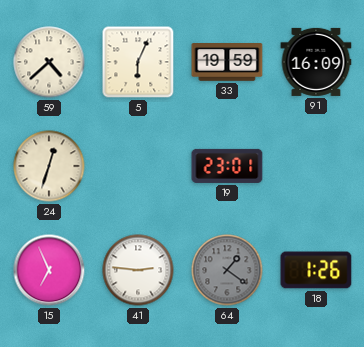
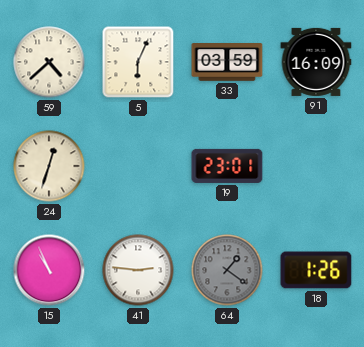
33: 19:59 -> 03:59 (227, 62)
15: 6:56 -> 10:56 (49, 270)
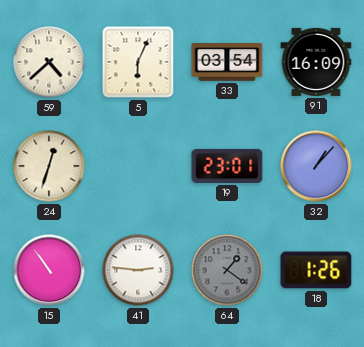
33: 03:59 -> 03:54 (227, 62)
32: none -> 1:07 (316, 166)
15: 10:56 -> 10:54 (49, 270)
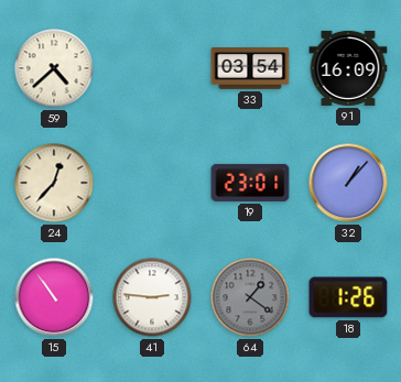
5: 6:04 -> none (138, 62)
24: 12:33 -> 12:37 (54, 183)
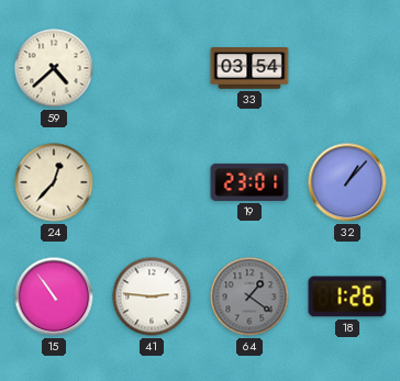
91: 16:09 -> none (348, 68)
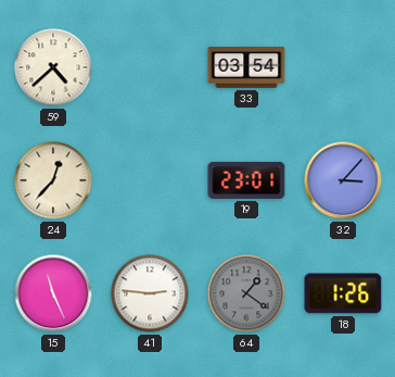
32: 1:07 -> 3:07 (343, 180)
15: 10:54 -> 11:26 (53, 293)
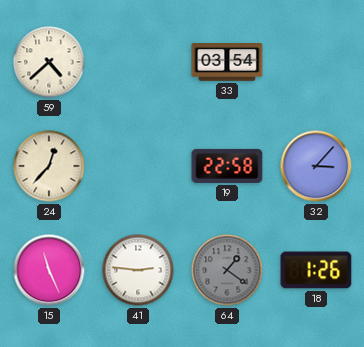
19: 23:01 -> 22:58 (227, 166)
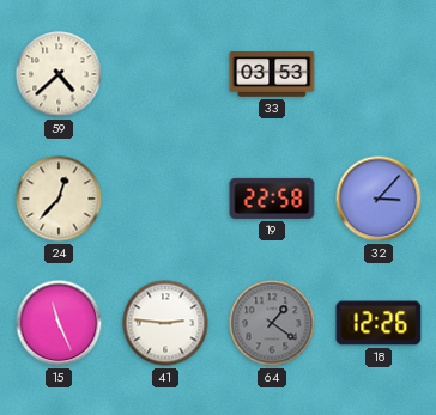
33: 03:54 -> 03:53 (272, 74)
18: 1:26 -> 12:26 (379, 323)
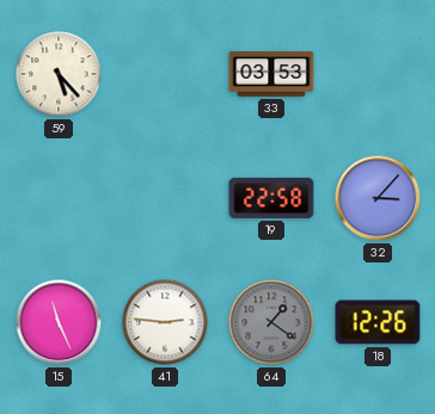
59: 4:38 -> 5:23 (59, 74)
24: 12:37 -> none (59, 199)
